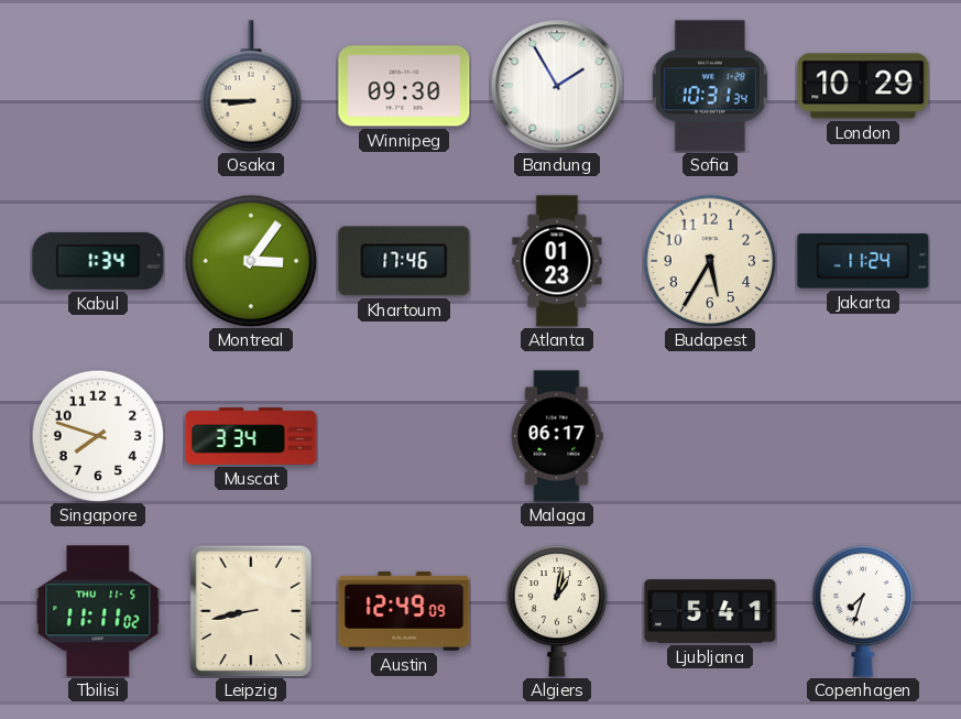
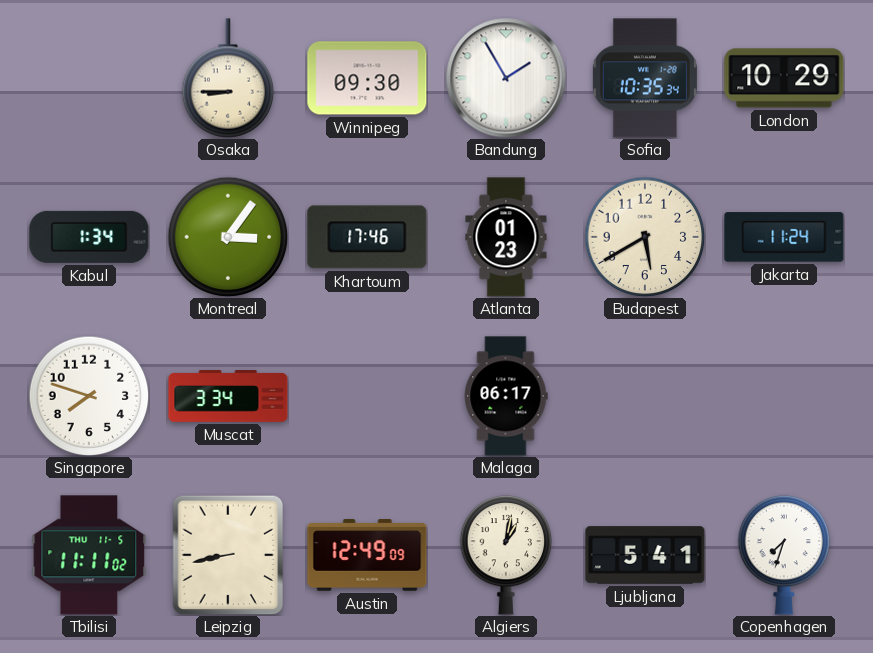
Sofia: 10:31 -> 10:35 (645, 78)
Budapest: 5:35 -> 5:40 (645, 237)
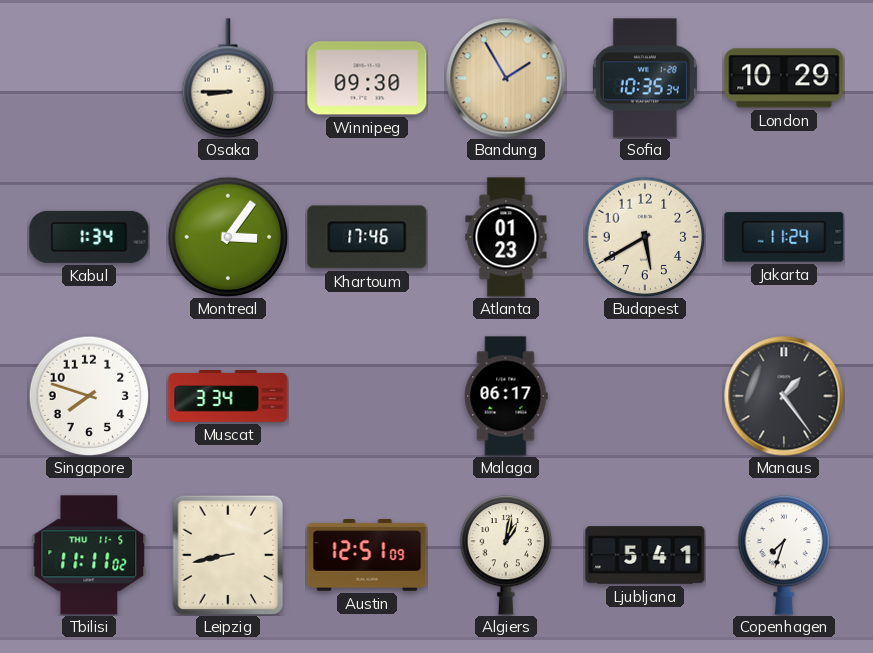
Bandung dial: white -> champagne (506, 78)
Manaus: none -> 1:24 (784, 396)
Austin: 12:49 -> 12:51 (367, 555)
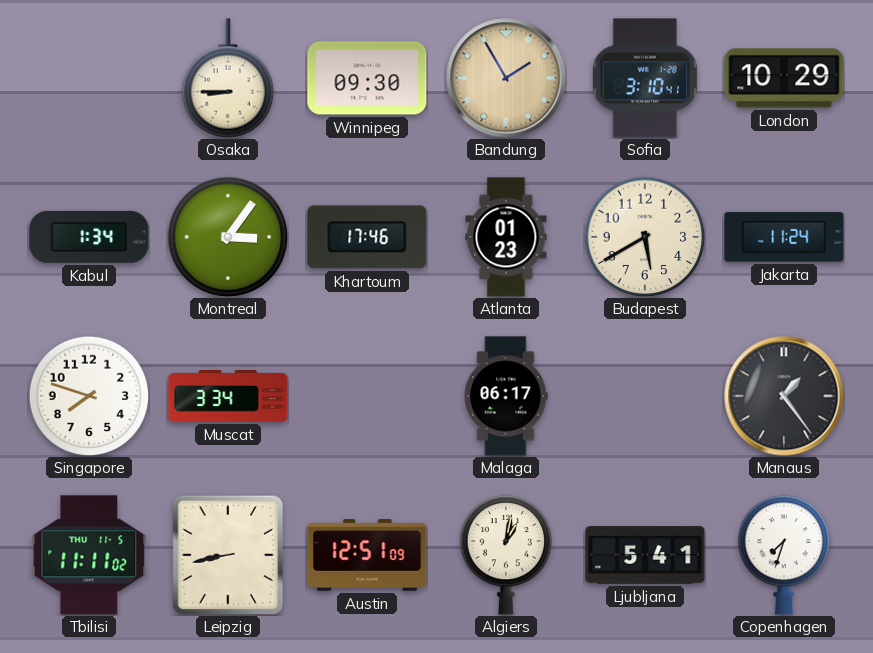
Sofia: 10:35 -> 3:10 (645, 78)
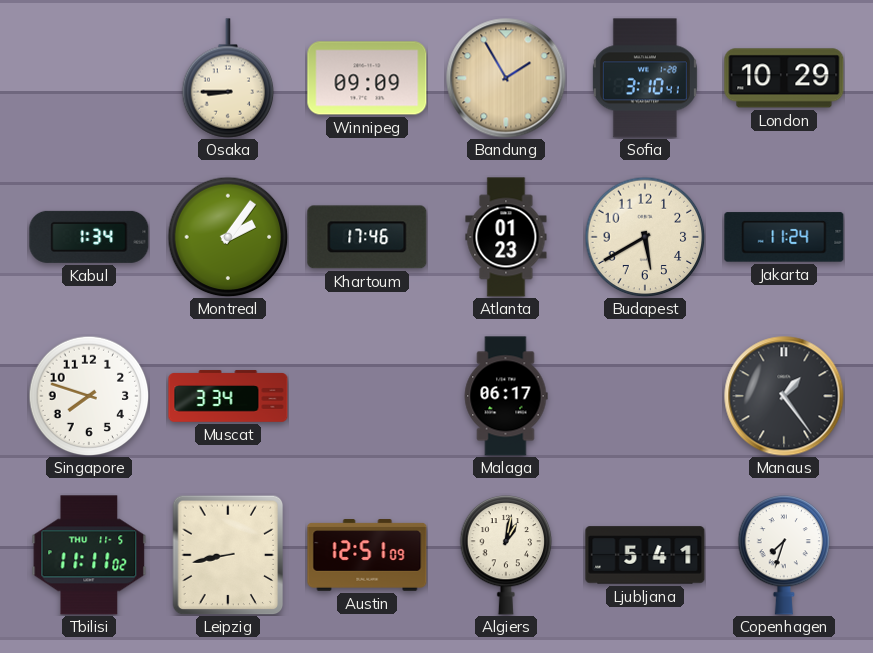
Winnipeg: 09:30 -> 09:09 (367, 78)
Montreal: 3:06 -> 2:06 (228, 237)
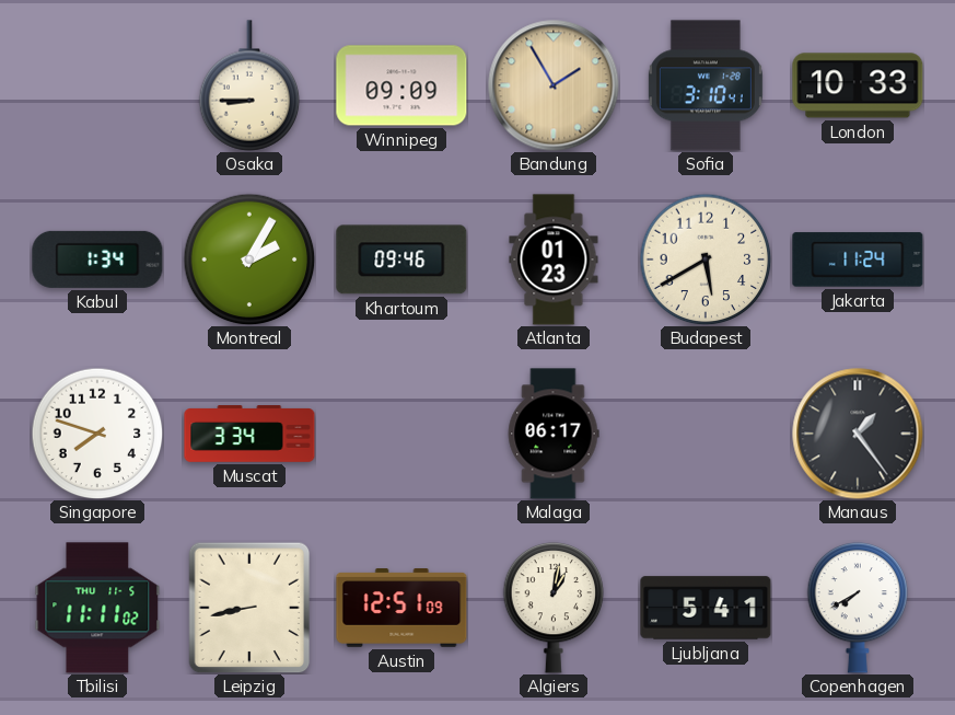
London: 10:29 -> 10:33 (858, 85)
Montreal: 2:06 -> 2:05 (249, 260)
Khartoum: 17:46 -> 09:46 (401, 260)
Copenhagen: 7:33 -> 7:40 (858, 608)
